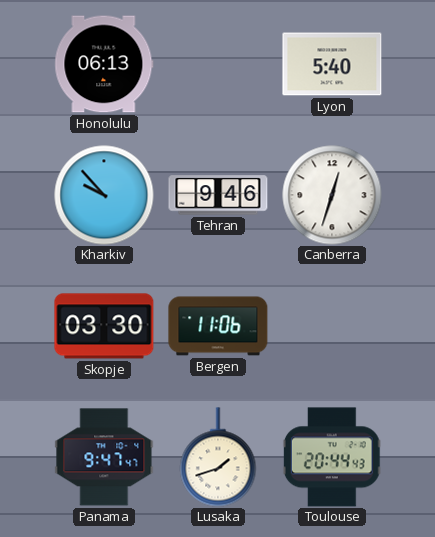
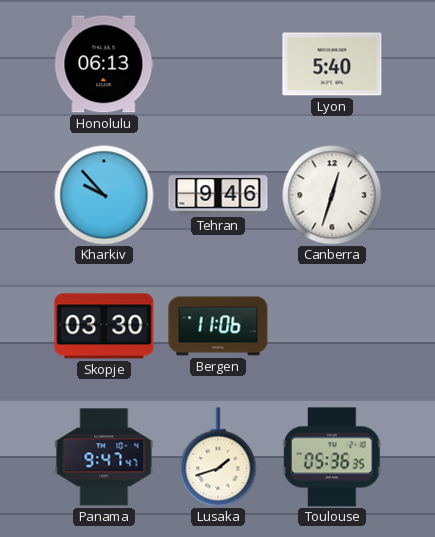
Toulouse: 20:44 -> 05:36 (332, 457)
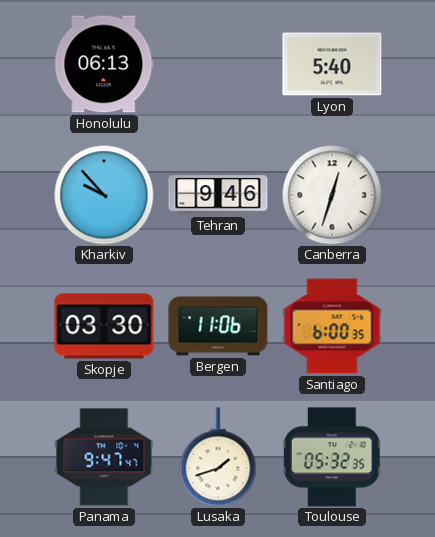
Santiago: none -> 6:00 (332, 326)
Toulouse: 05:36 -> 05:32 (332, 457)
